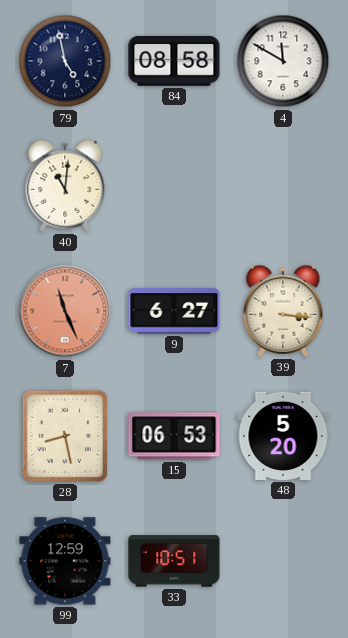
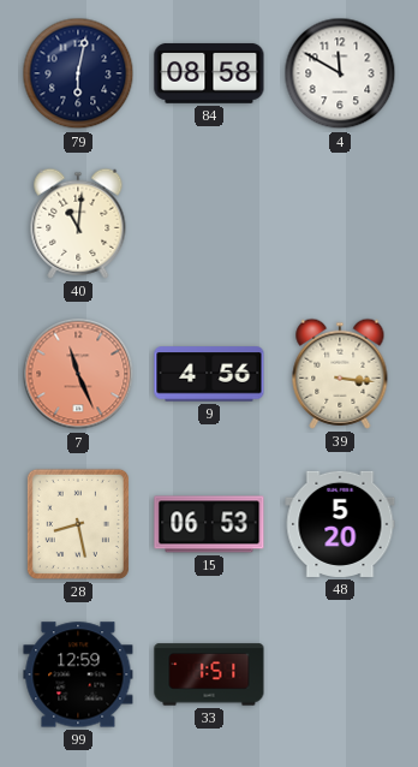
79: 4:58 -> 6:02 (78, 73)
9: 6:27 -> 4:56 (209, 374)
33: 10:51 -> 1:51 (209, 674)
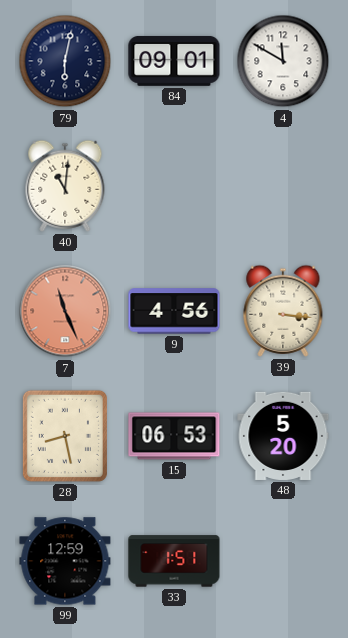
84: 08:58 -> 09:01 (174, 61)
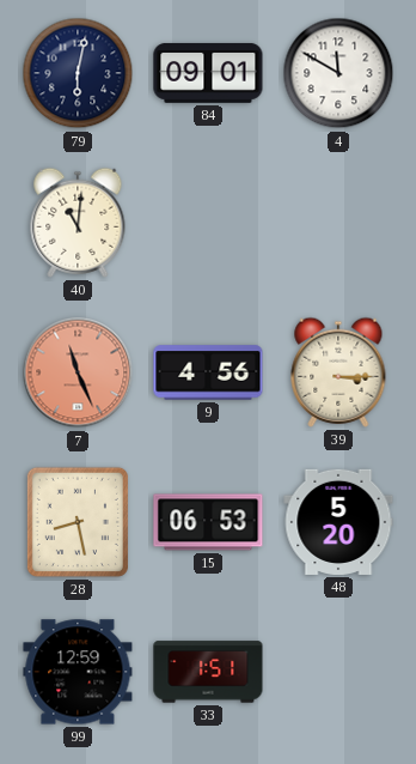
39: 3:16 -> 3:15 (338, 372)
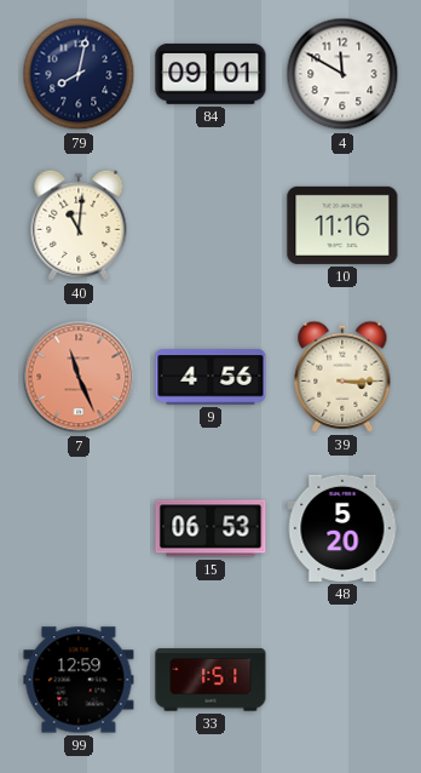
79: 6:02 -> 8:02 (79, 74)
10: none -> 11:16 (342, 225)
28: 8:28 -> none (78, 522)
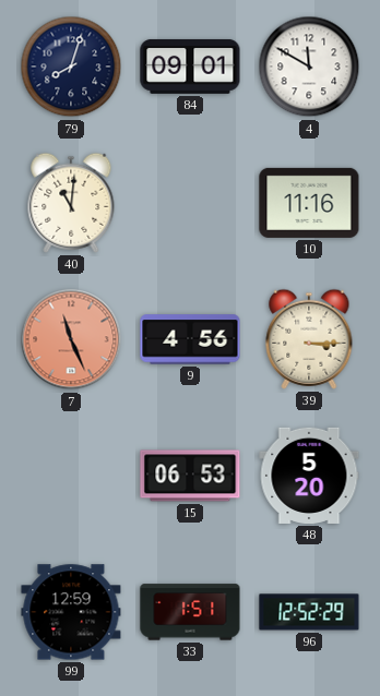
79: 8:02 -> 8:03 (71, 67)
96: none -> 12:52 (309, 612)
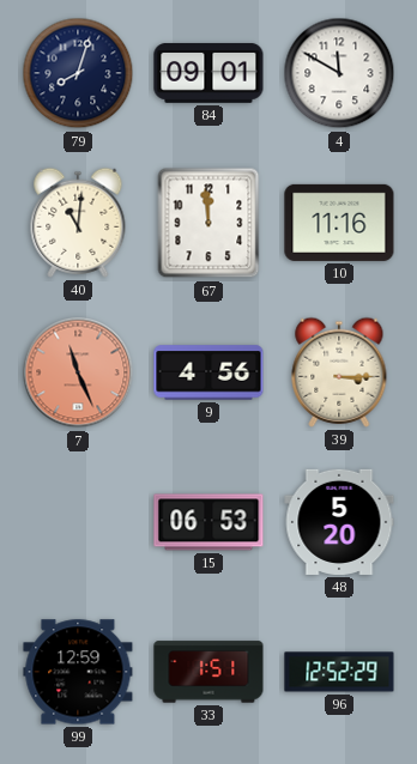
67: none -> 11:59 (208, 223)
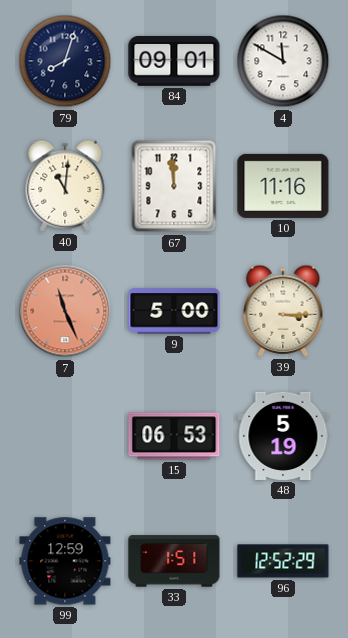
9: 4:56 -> 5:00 (174, 311)
48: 5:20 -> 5:19 (283, 436)
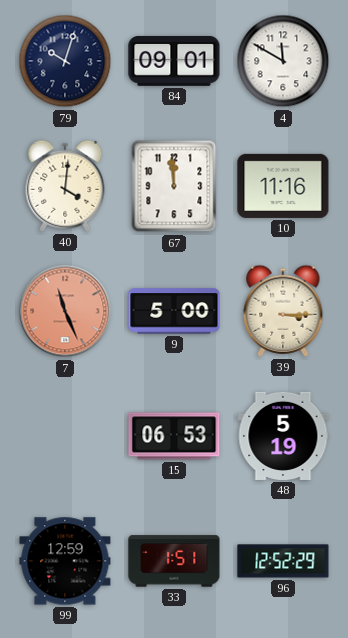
79: 8:03 -> 10:03 (65, 61)
40: 11:01 -> 4:01 (65, 186)
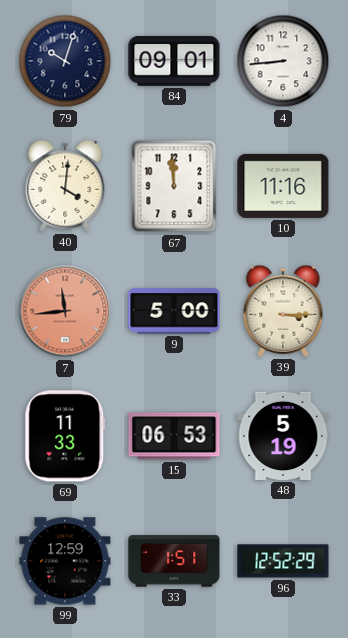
4: 11:50 -> 8:44 (283, 61)
7: 11:26 -> 11:44 (65, 311)
69: none -> 11:33 (65, 436)
